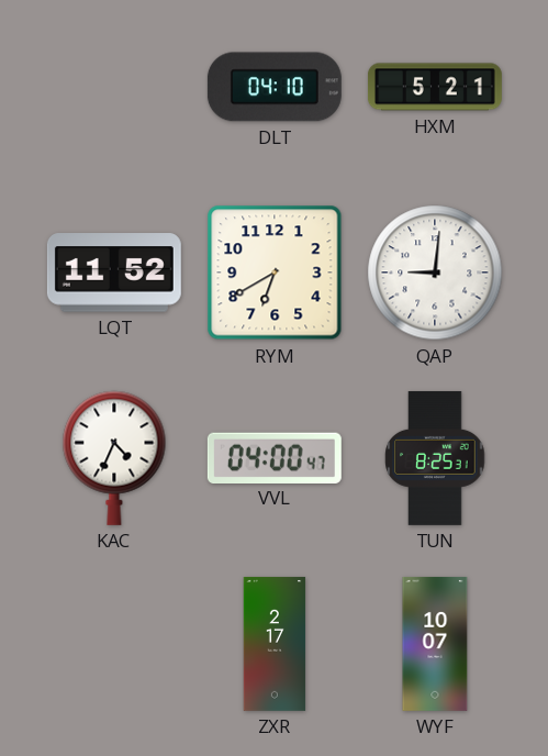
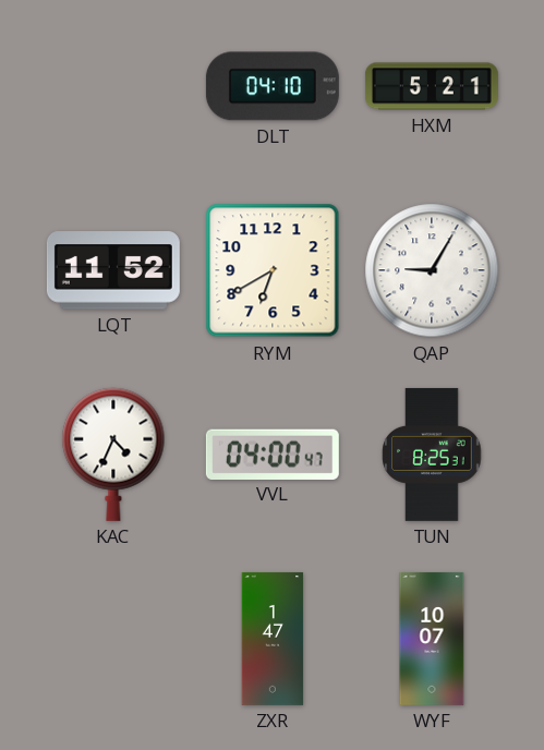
QAP: 9:01 -> 9:05 (432, 270)
ZXR: 2:17 -> 1:47 (273, 639)
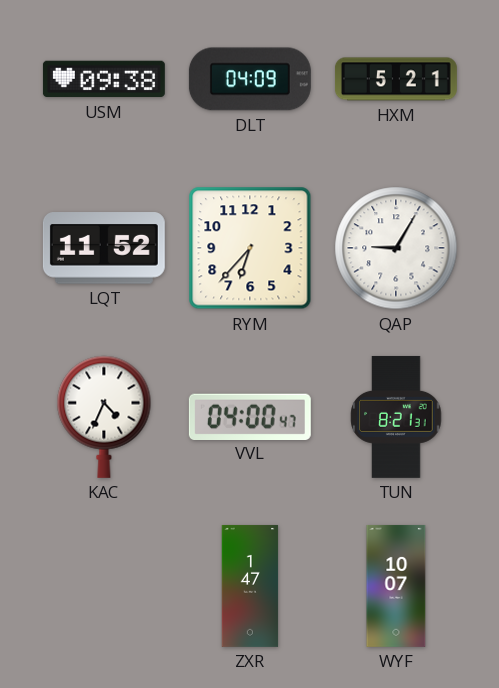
USM: none -> 09:38 (104, 79)
DLT: 04:10 -> 04:09 (250, 79)
RYM: 6:40 -> 6:37 (250, 248)
TUN: 8:25 -> 8:21 (396, 417)
